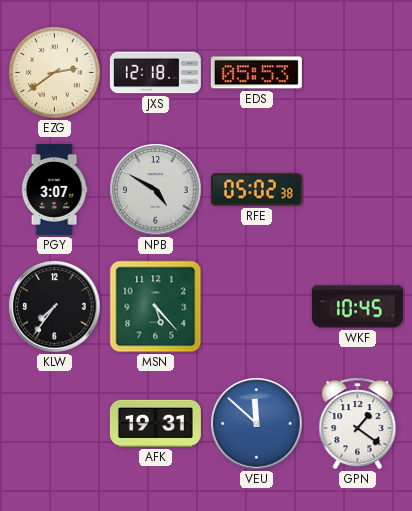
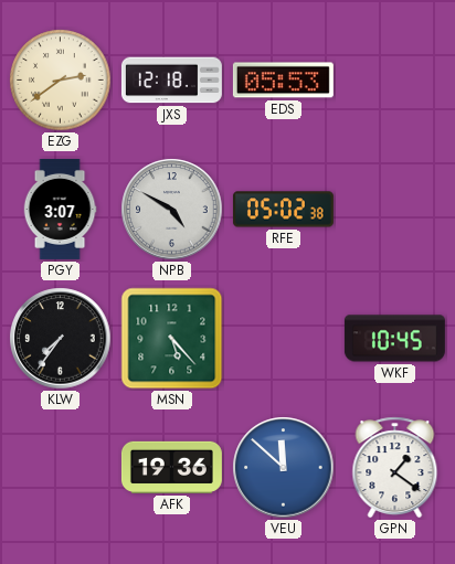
AFK: 19:31 -> 19:36 (171, 467)
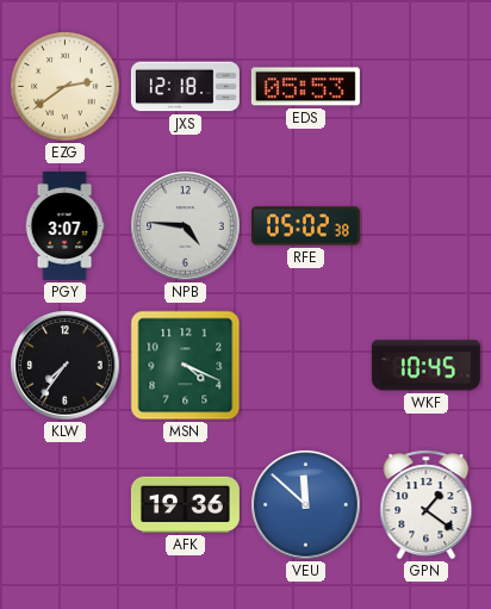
NPB: 4:50 -> 4:46 (186, 226)
MSN: 5:23 -> 4:19 (186, 366)
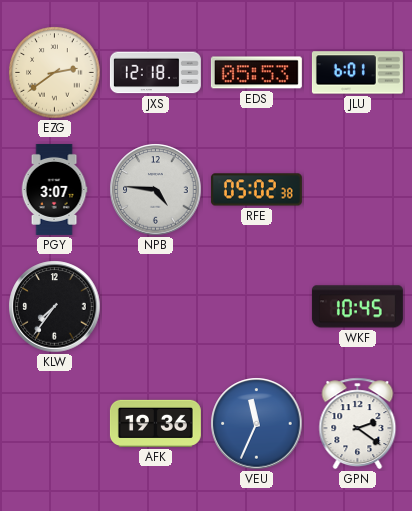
JLU: none -> 6:01 (357, 73)
MSN: 4:19 -> none (186, 366)
VEU: 11:52 -> 11:34 (257, 424)
GPN: 1:21 -> 2:21 (358, 424)
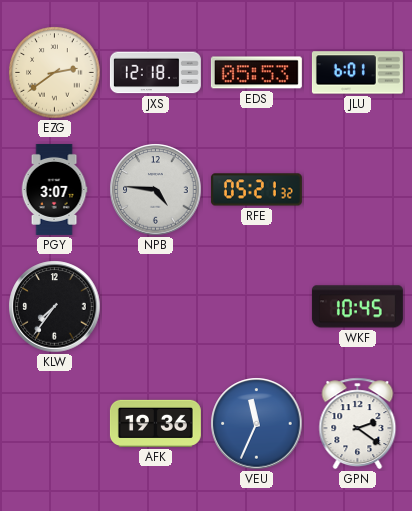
RFE: 05:02 -> 05:21 (256, 190)
